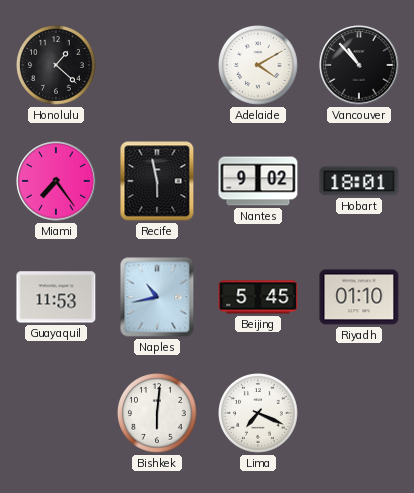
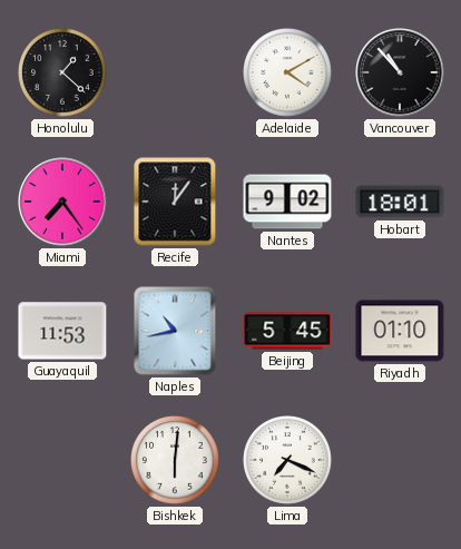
Recife: 5:58 -> 12:06 (175, 202)
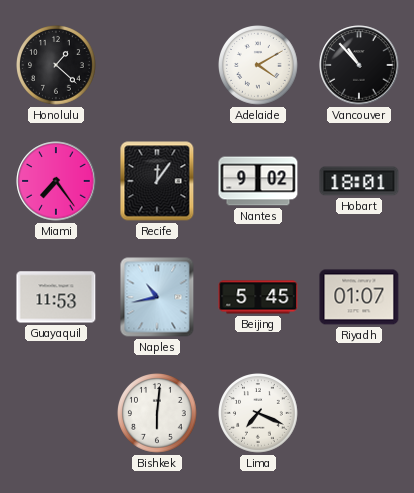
Riyadh: 01:10 -> 01:07 (359, 297)
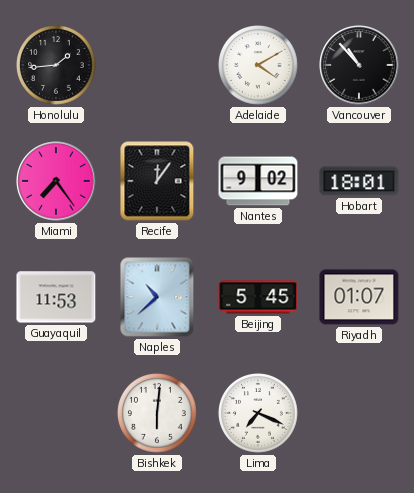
Honolulu: 1:22 -> 1:44 (57, 66)
Naples: 10:43 -> 10:38 (157, 297)
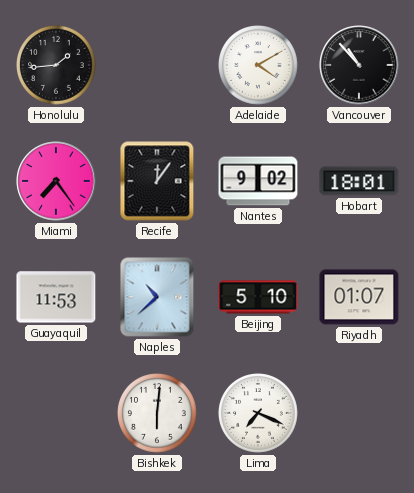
Beijing: 5:45 -> 5:10 (258, 297)
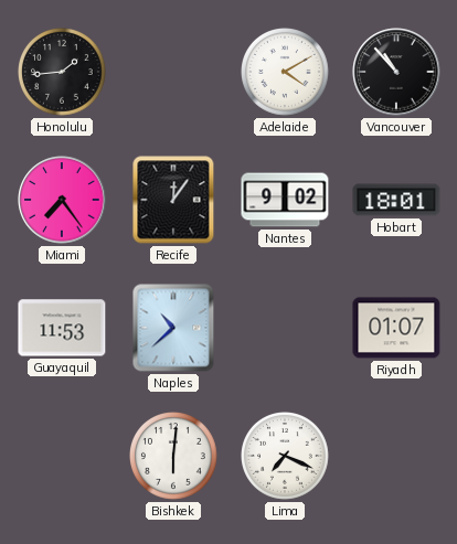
Beijing: 5:10 -> none (258, 297)
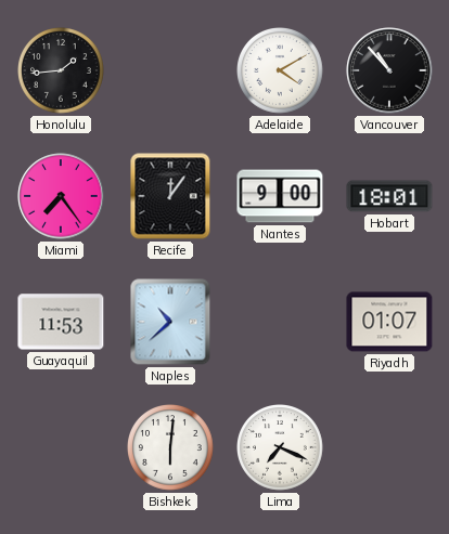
Nantes: 9:02 -> 9:00 (280, 196)
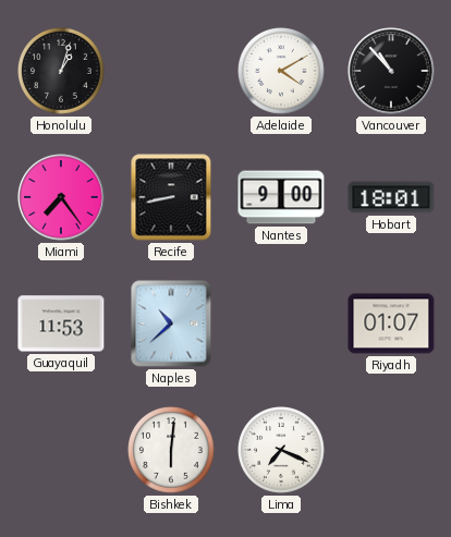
Honolulu: 1:44 -> 1:03 (62, 72)
Recife: 12:06 -> 8:43 (171, 197)
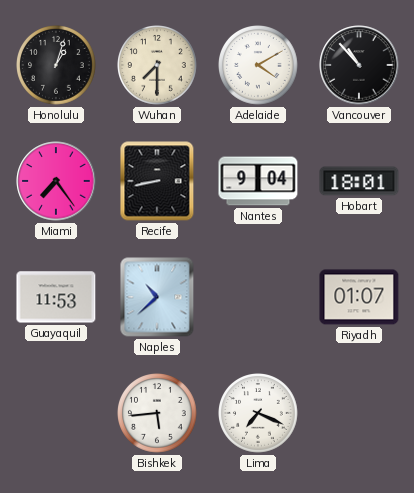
Wuhan: none -> 7:30 (158, 66)
Nantes: 9:00 -> 9:04 (258, 181)
Bishkek: 6:01 -> 5:44 (158, 414)
